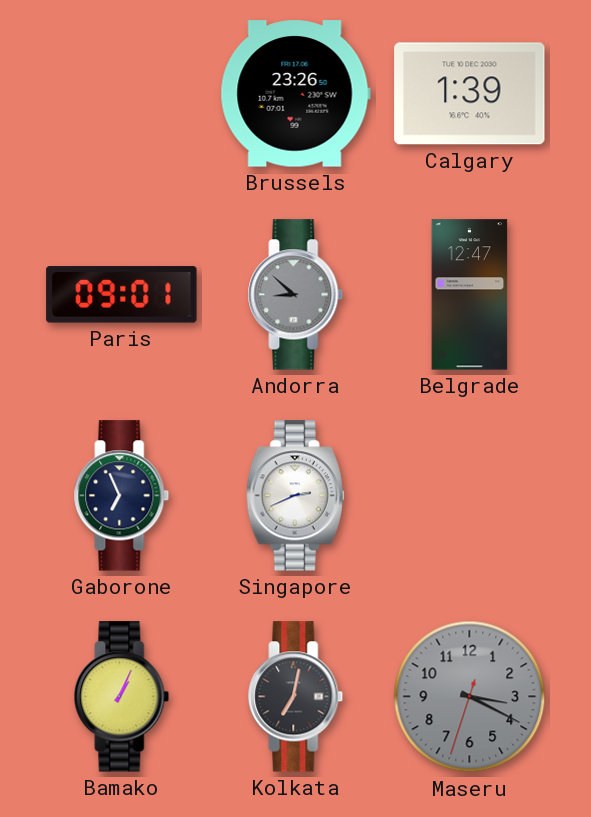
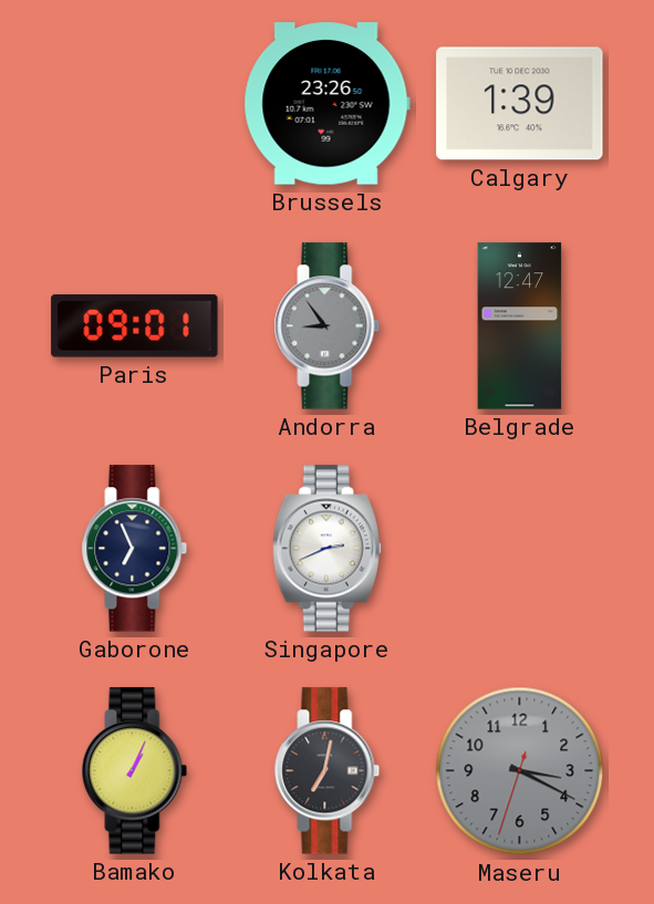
Andorra: 8:52 -> 8:54 (328, 326)
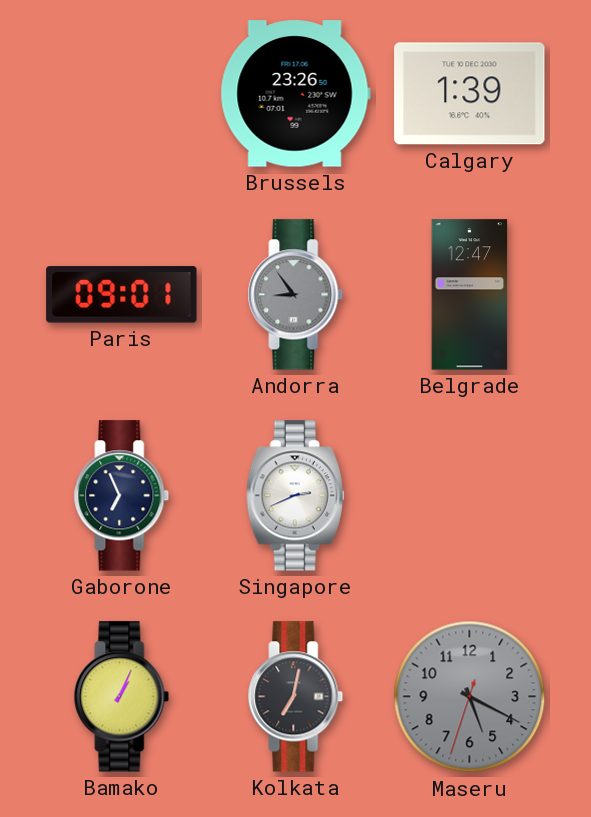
Maseru: 3:19 -> 5:19 (470, 697)
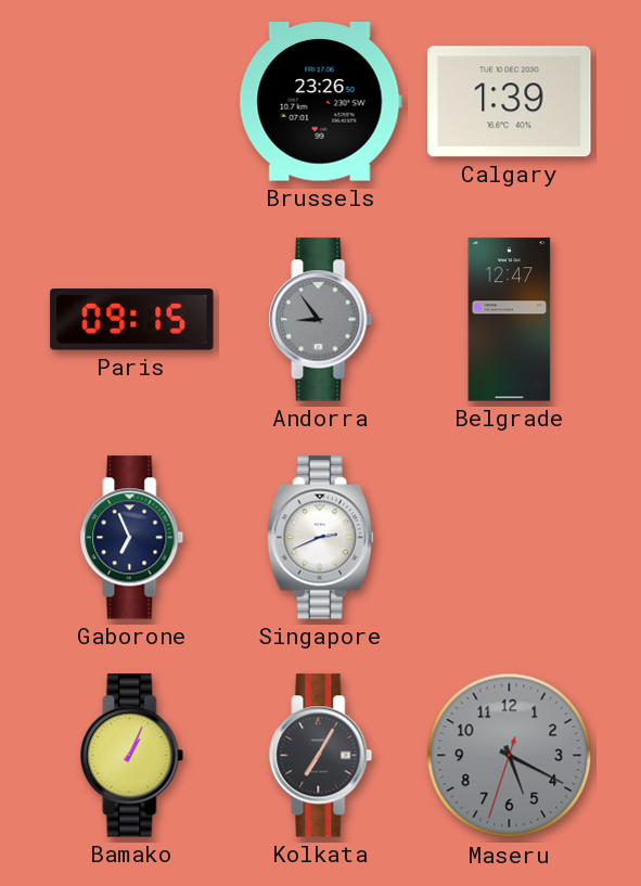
Paris: 09:01 -> 09:15 (132, 320)
Kolkata: 7:02 -> 7:05 (321, 756)
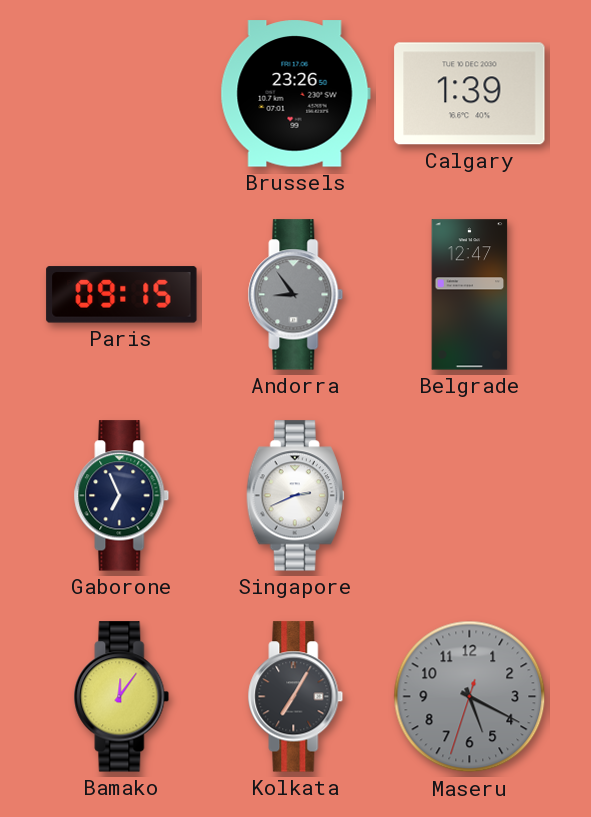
Bamako: 1:04 -> 12:06 (122, 697)
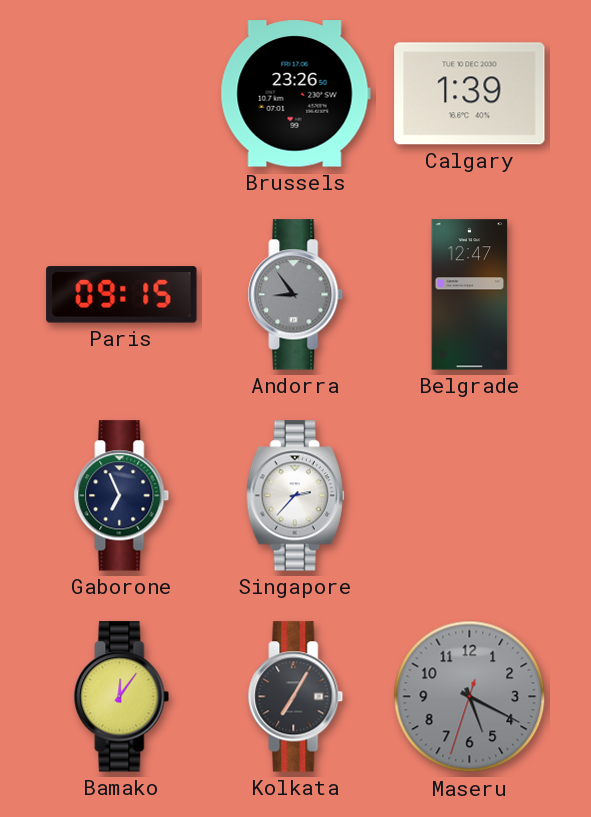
Singapore: 2:41 -> 2:37 (295, 496)
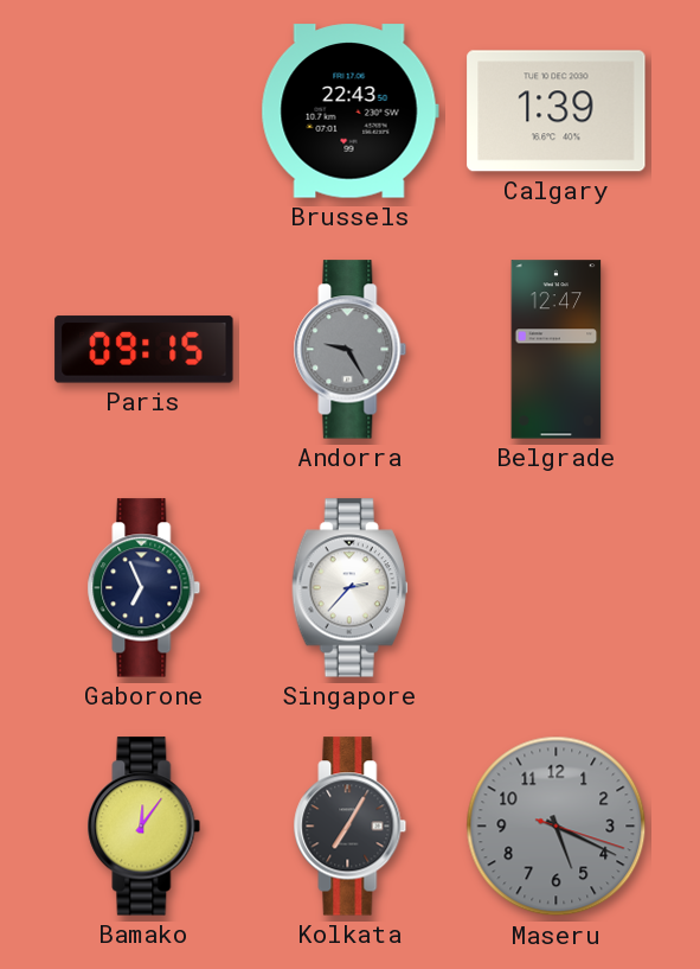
Brussels: 23:26 -> 22:43 (349, 111)
Andorra: 8:54 -> 9:25 (351, 350)
Maseru: 5:19:33 -> 5:19:18 (557, 827)
